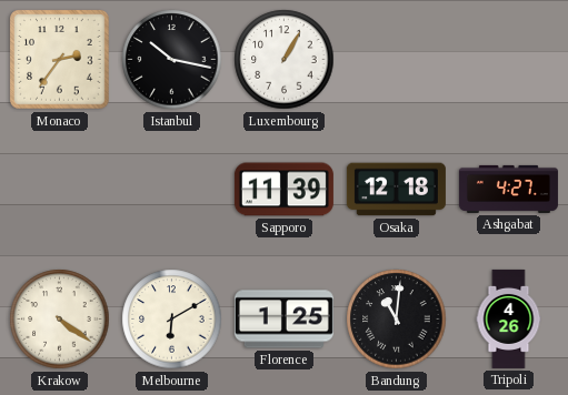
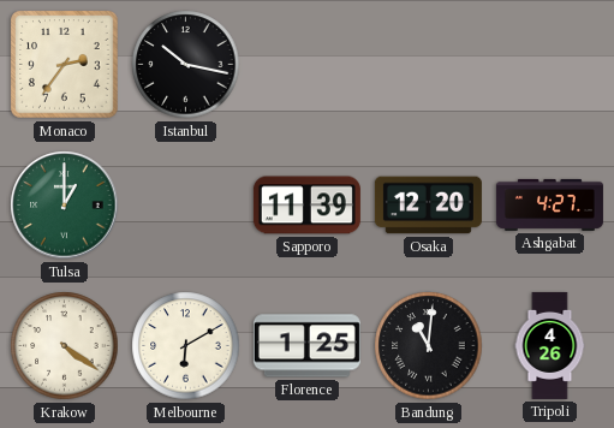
Luxembourg: 1:05 -> none (285, 60)
Tulsa: none -> 1:00 (65, 206)
Osaka: 12:18 -> 12:20 (428, 206)
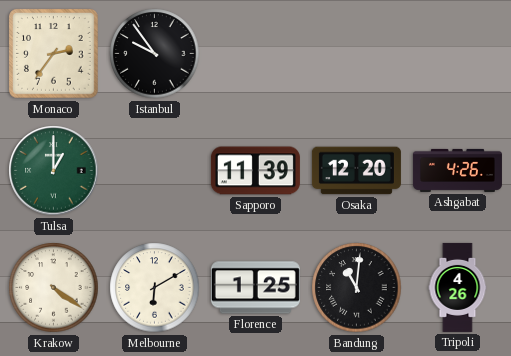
Istanbul: 10:17 -> 9:54 (155, 54)
Ashgabat: 4:27 -> 4:26 (457, 170)
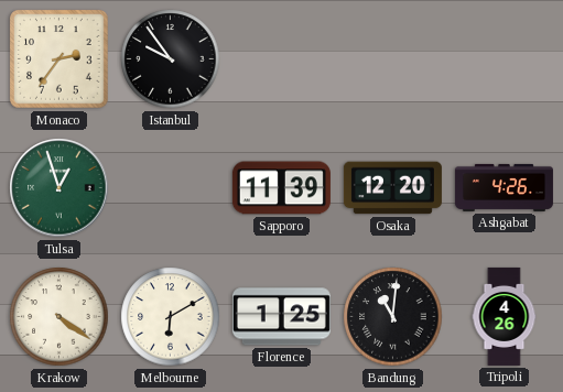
Tulsa: 1:00 -> 12:57 (59, 188)
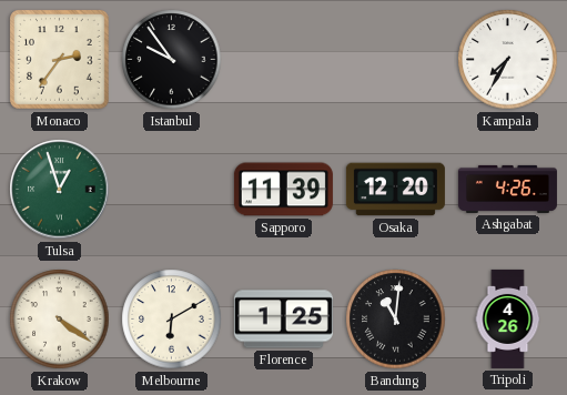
Kampala: none -> 7:35 (508, 60)
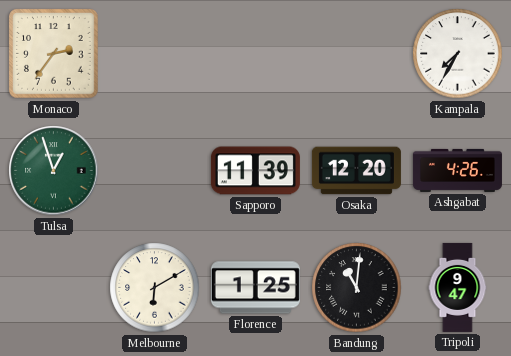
Istanbul: 9:54 -> none (172, 60)
Krakow: 4:21 -> none (60, 320)
Tripoli: 4:26 -> 9:47 (458, 287)
